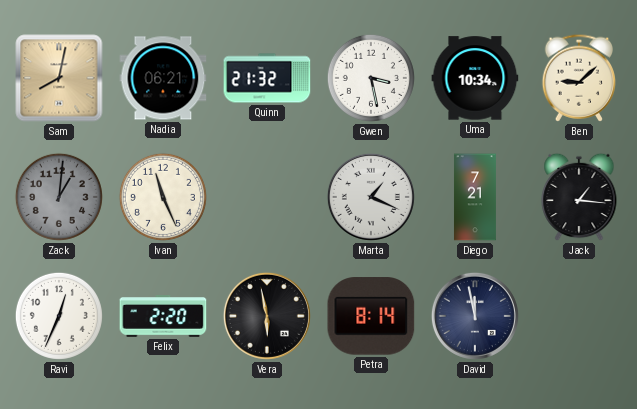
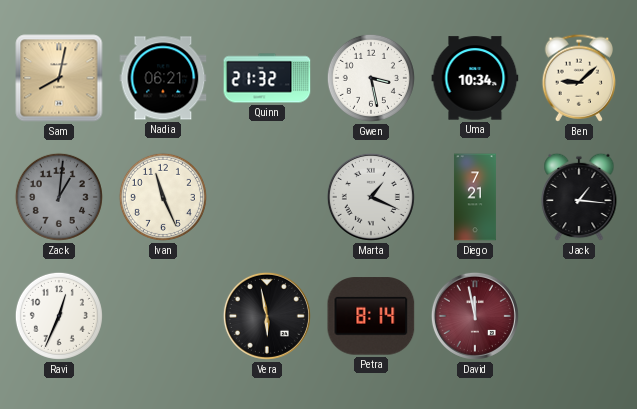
Felix: 2:20 -> none (163, 316)
David dial: navy -> burgundy (475, 316)
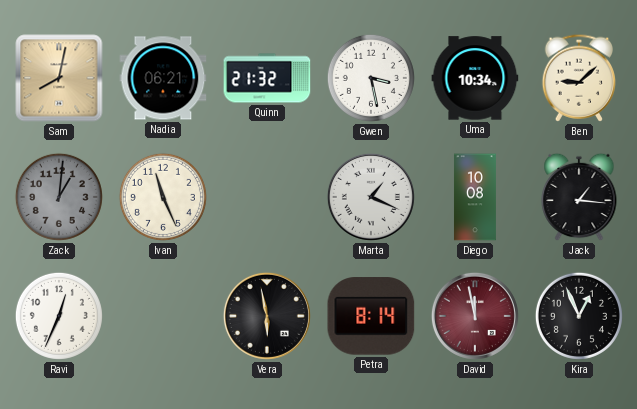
Diego: 7:21 -> 10:08 (475, 197)
Kira: none -> 12:56 (579, 316)
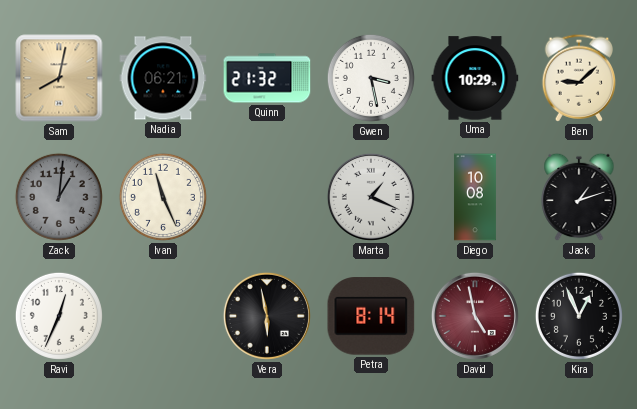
Uma: 10:34 -> 10:29 (475, 78)
Jack: 1:16 -> 1:12 (579, 197)
David: 11:58 -> 4:58 (475, 316)
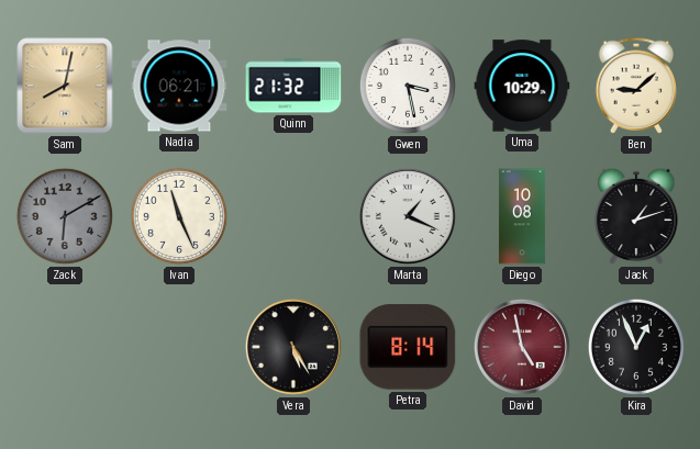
Zack: 1:01 -> 6:10 (65, 216)
Ravi: 12:34 -> none (59, 316)
Vera: 5:58 -> 5:25 (293, 347)
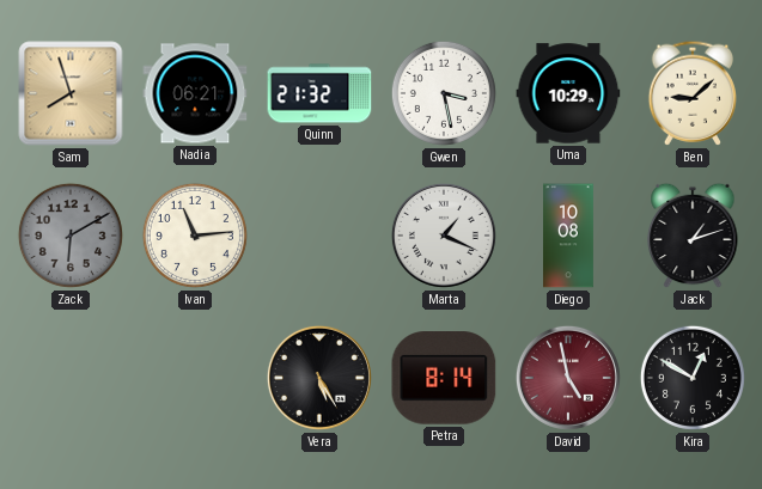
Sam: 8:02 -> 7:57 (71, 93)
Ivan: 11:26 -> 11:14 (195, 236)
Kira: 12:56 -> 12:50 (693, 378)
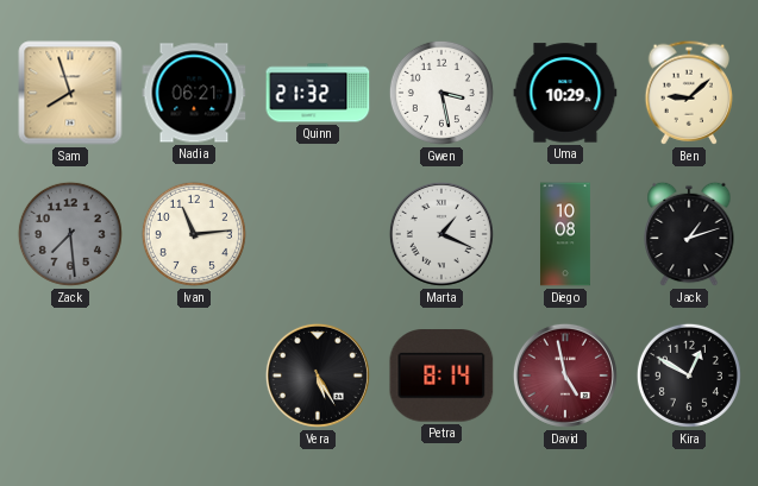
Zack: 6:10 -> 7:29 (70, 234)
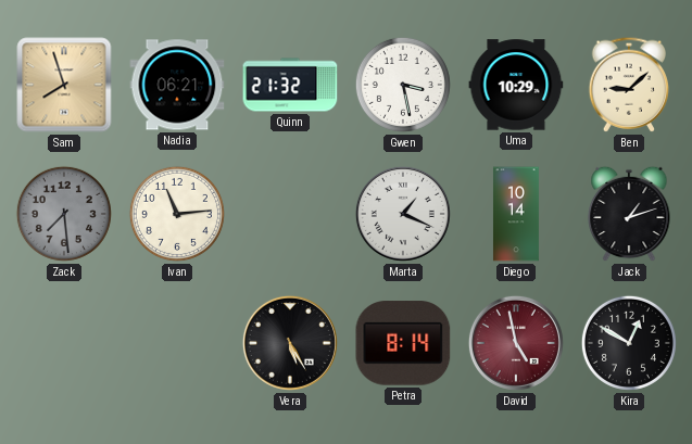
Diego: 10:08 -> 10:14 (516, 214)
